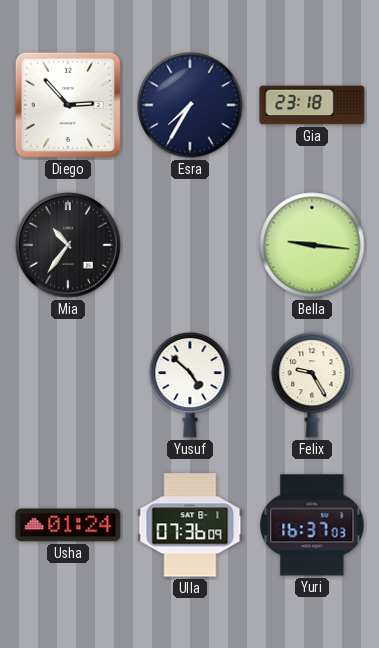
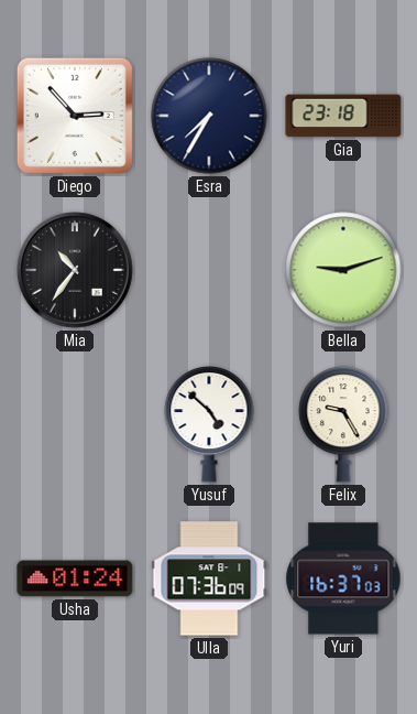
Bella: 9:16 -> 9:12 (343, 270)
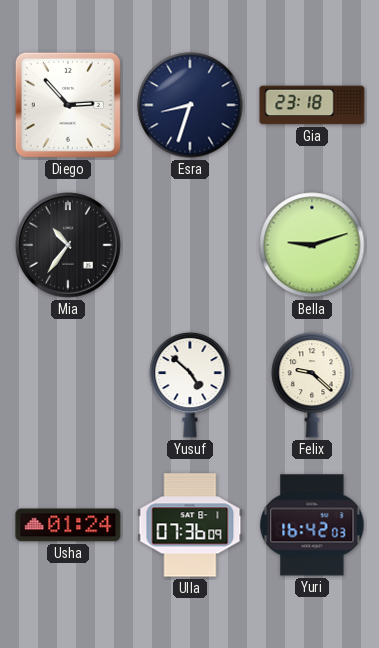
Esra: 7:35 -> 8:33 (190, 105)
Felix: 9:25 -> 9:22 (312, 385)
Yuri: 16:37 -> 16:42 (312, 525)
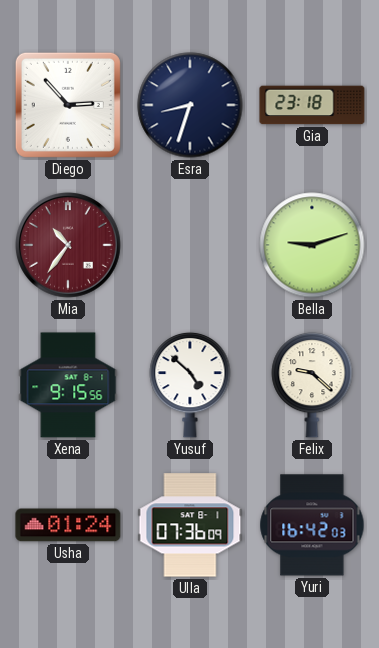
Mia dial: black -> burgundy (69, 246)
Xena: none -> 9:15 (68, 385)
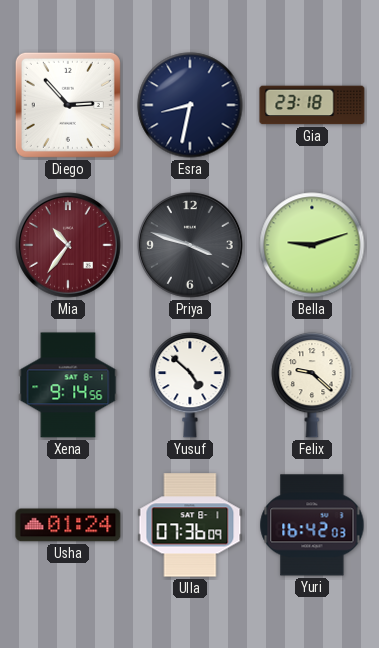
Esra: 8:33 -> 8:32 (190, 105)
Priya: none -> 3:48 (191, 246)
Xena: 9:15 -> 9:14 (68, 385)
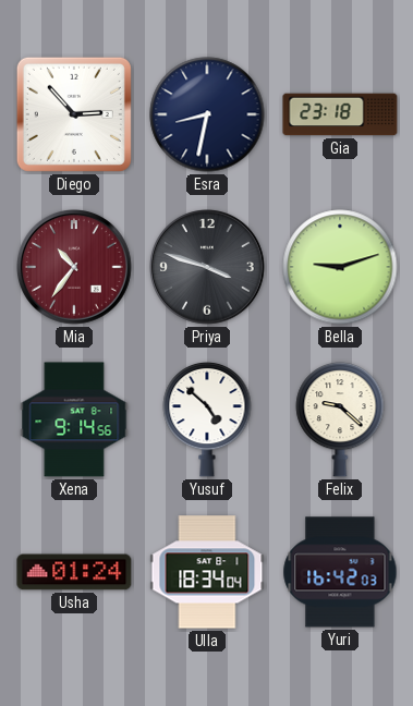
Ulla: 07:36 -> 18:34 (207, 572)
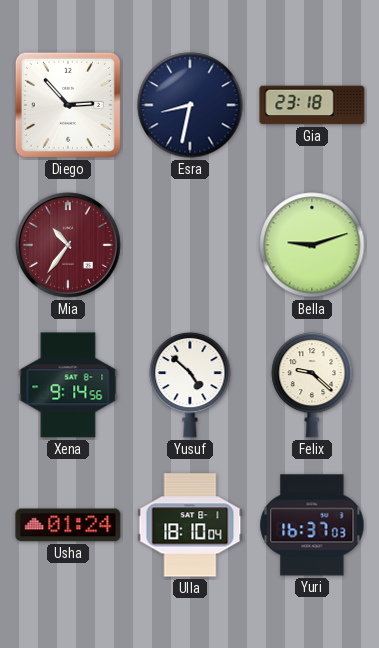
Priya: 3:48 -> none (208, 268)
Ulla: 18:34 -> 18:10 (190, 525)
Yuri: 16:42 -> 16:37 (312, 525)
